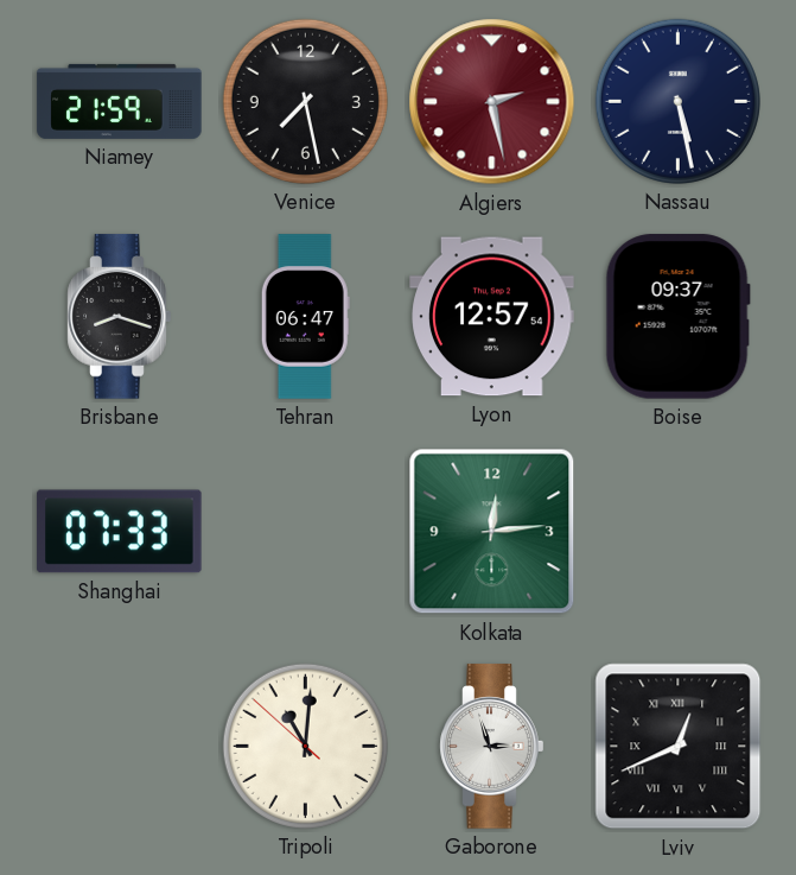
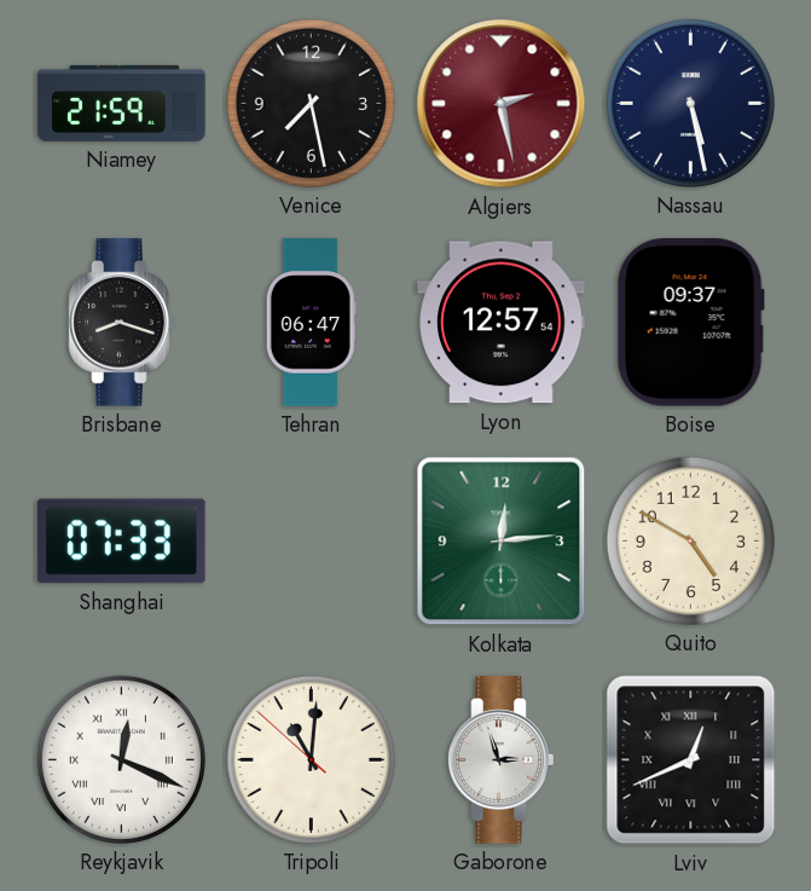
Quito: none -> 4:50 (690, 540)
Reykjavik: none -> 12:19 (121, 759)
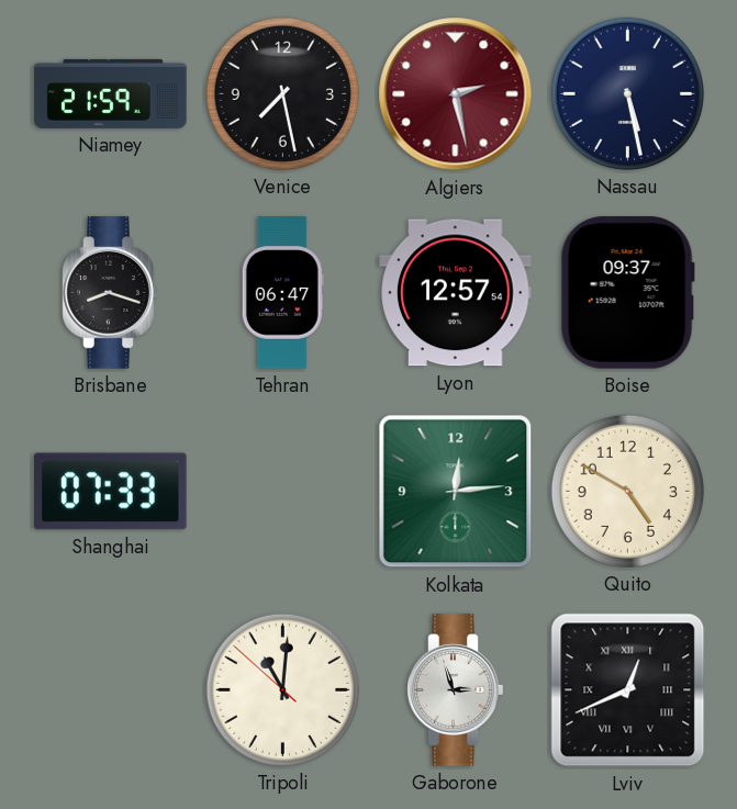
Reykjavik: 12:19 -> none (121, 759)
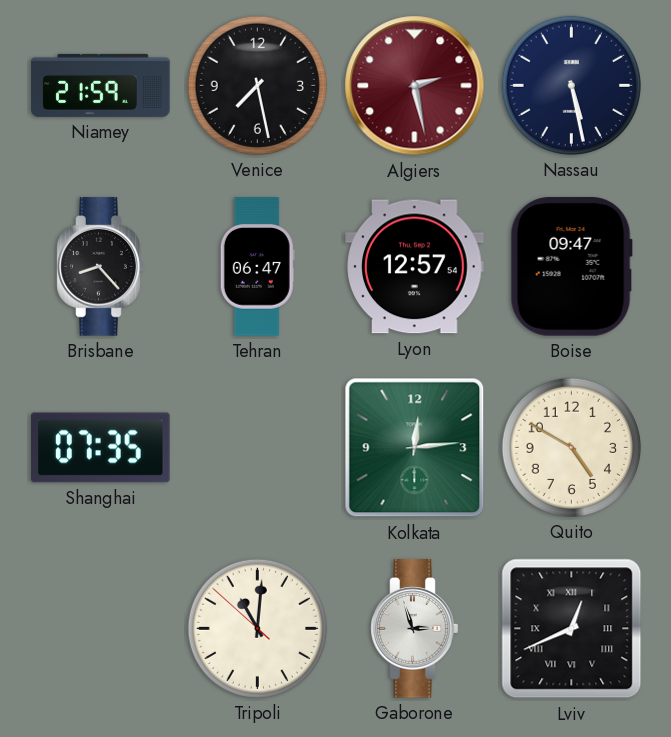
Brisbane: 8:18 -> 8:23 (101, 267)
Boise: 09:37 -> 09:47 (571, 267)
Shanghai: 07:33 -> 07:35 (101, 448)
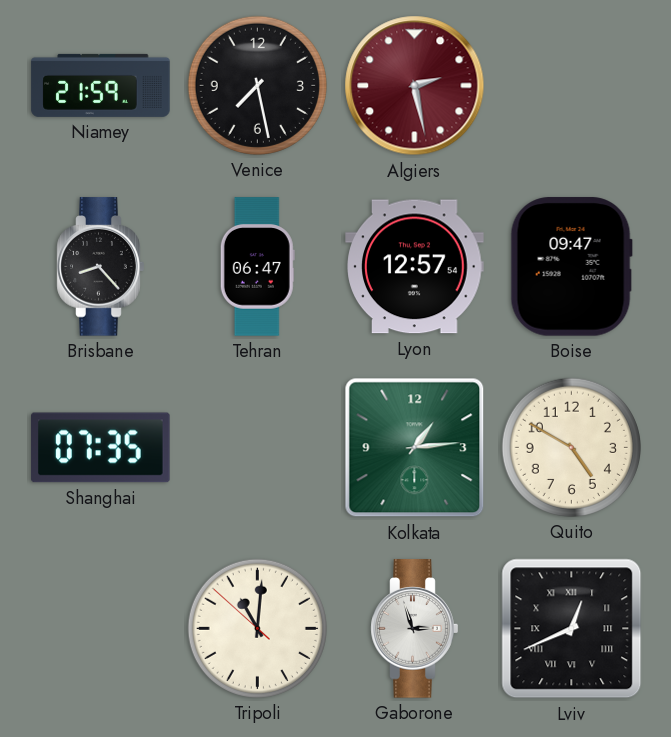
Nassau: 5:28 -> none (571, 85)
Kolkata: 12:14 -> 1:14 (415, 448)
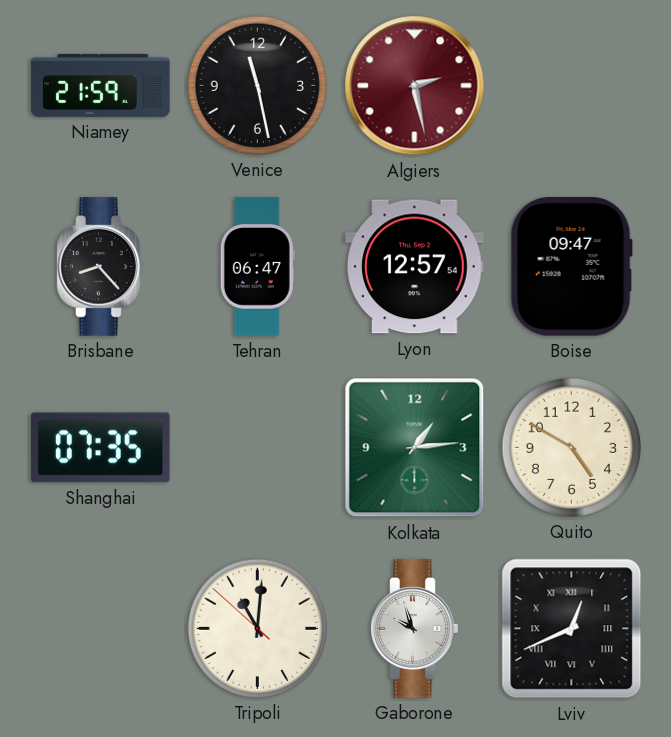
Venice: 7:28 -> 11:28 (257, 85)
Gaborone: 2:57 -> 9:57 (415, 629)
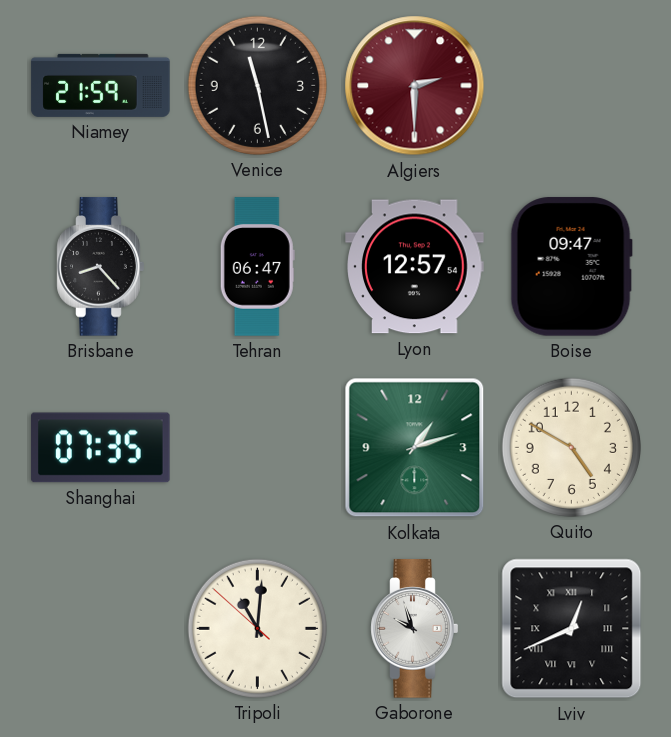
Algiers: 2:28 -> 2:30 (415, 86)
Kolkata: 1:14 -> 1:12 (415, 448)
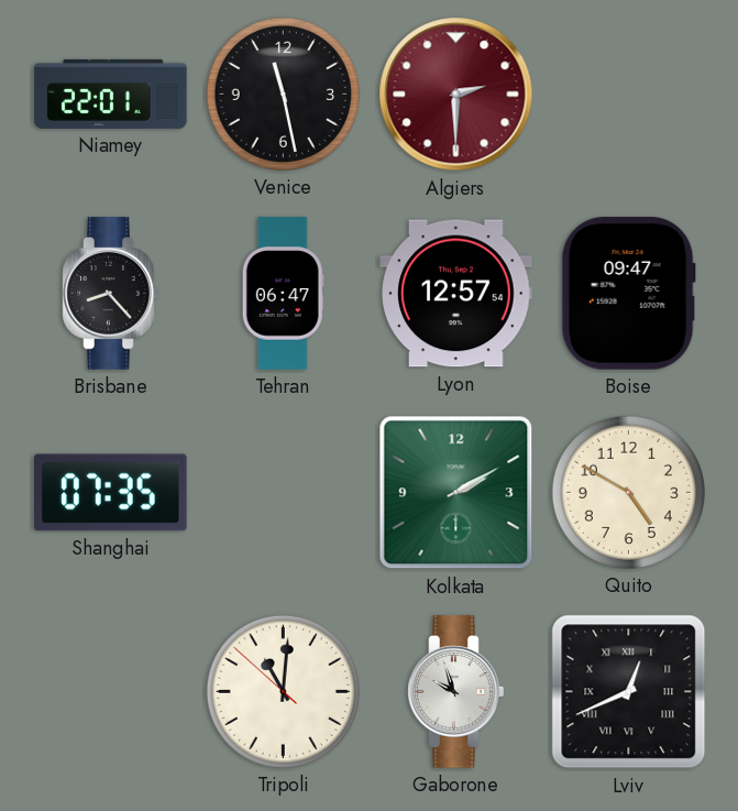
Niamey: 21:59 -> 22:01 (111, 94)
Kolkata: 1:12 -> 2:10 (456, 493)
